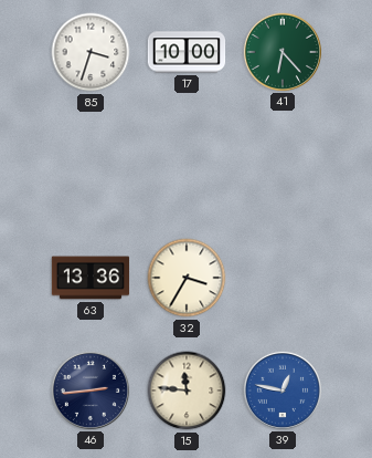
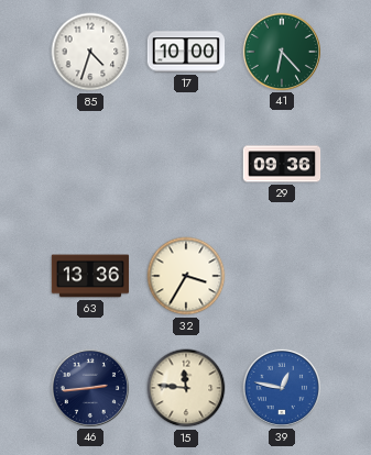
85: 3:33 -> 4:33 (90, 52)
29: none -> 09:36 (282, 164)
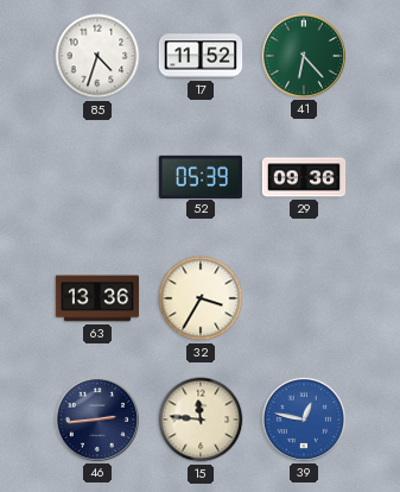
17: 10:00 -> 11:52 (201, 56)
52: none -> 05:39 (199, 176)
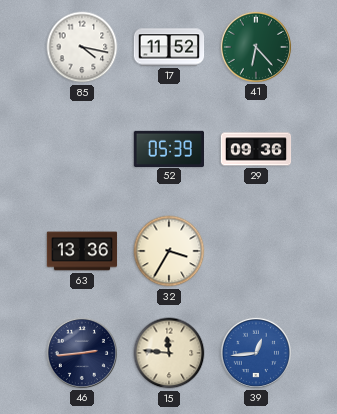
85: 4:33 -> 4:17 (82, 47)
39: 12:47 -> 12:44 (255, 352)
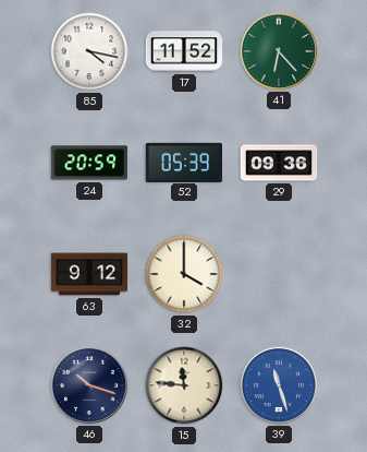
24: none -> 20:59 (88, 163)
63: 13:36 -> 9:12 (89, 274)
32: 3:35 -> 4:00 (184, 274)
46: 2:44 -> 10:18 (88, 384)
39: 12:44 -> 11:27 (278, 384)
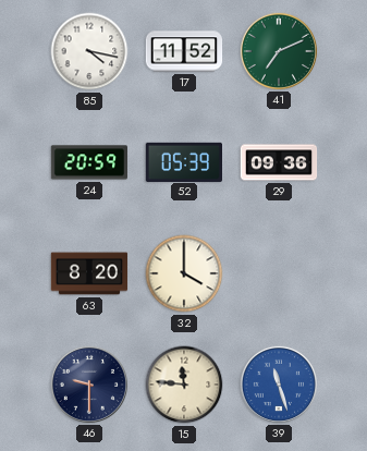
41: 6:23 -> 7:11 (278, 50)
63: 9:12 -> 8:20 (89, 273)
46: 10:18 -> 9:30 (88, 383)
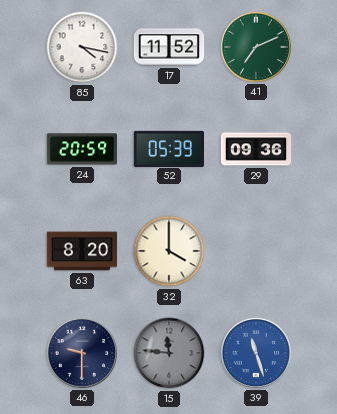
15 dial: cream -> grey (169, 353)
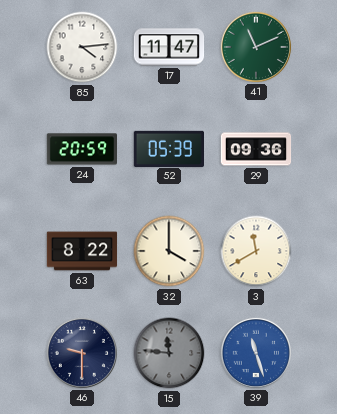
85: 4:17 -> 4:14 (82, 47)
17: 11:52 -> 11:47 (169, 47)
41: 7:11 -> 11:11 (255, 46)
63: 8:20 -> 8:22 (82, 251)
3: none -> 11:40 (256, 251)
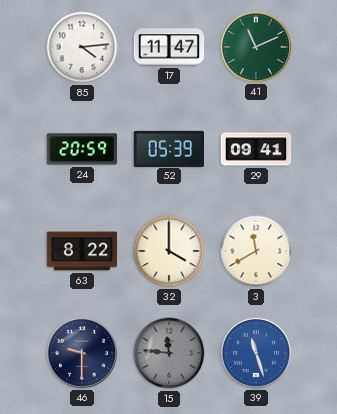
29: 09:36 -> 09:41 (256, 149)
